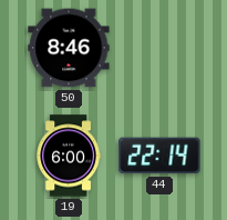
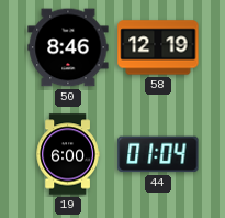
58: none -> 12:19 (158, 47)
44: 22:14 -> 01:04 (158, 154)
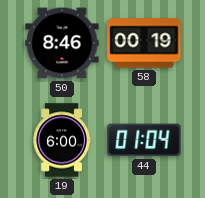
58: 12:19 -> 00:19 (144, 43)
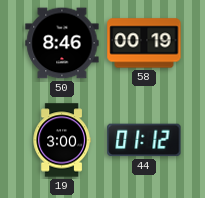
19: 6:00 -> 3:00 (62, 140)
44: 01:04 -> 01:12 (144, 140)
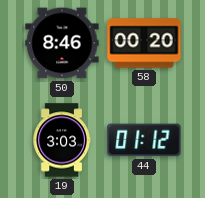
58: 00:19 -> 00:20 (144, 43)
19: 3:00 -> 3:03 (62, 140)
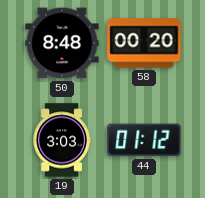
50: 8:46 -> 8:48 (62, 43)
